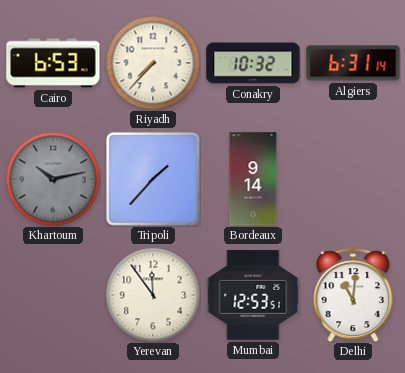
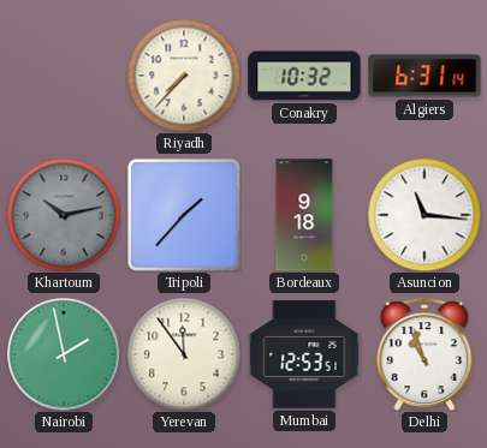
Cairo: 6:53 -> none (53, 63)
Bordeaux: 9:14 -> 9:18 (304, 215)
Asuncion: none -> 11:16 (424, 215)
Nairobi: none -> 1:58 (64, 354)
Delhi: 11:01 -> 10:57 (424, 354)
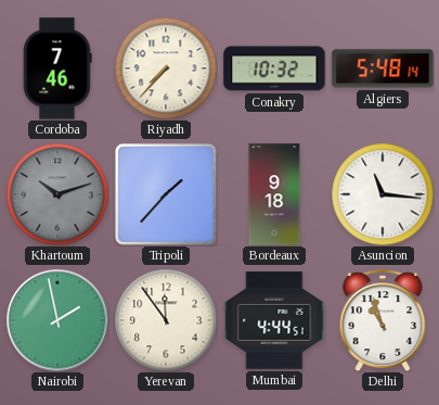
Cordoba: none -> 7:46 (57, 68)
Algiers: 6:31 -> 5:48 (383, 68)
Khartoum: 10:13 -> 10:12 (57, 194)
Mumbai: 12:53 -> 4:44 (274, 320)
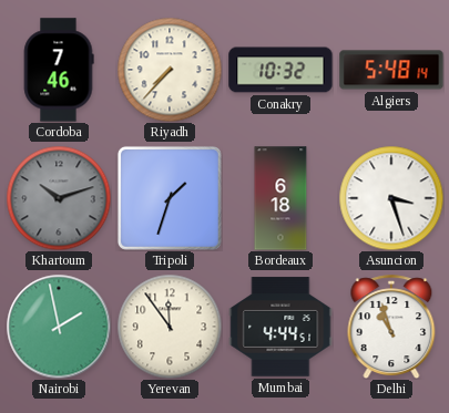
Tripoli: 1:37 -> 1:33 (170, 198)
Bordeaux: 9:18 -> 6:18 (280, 198)
Asuncion: 11:16 -> 3:27 (391, 198)
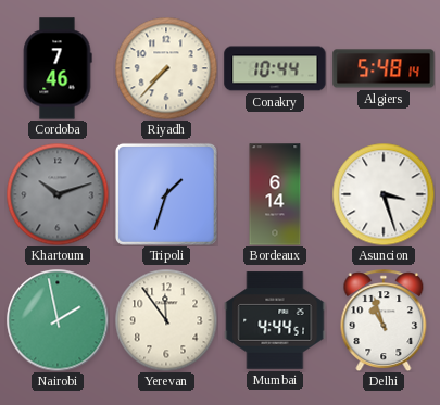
Conakry: 10:32 -> 10:44 (275, 68)
Bordeaux: 6:18 -> 6:14 (275, 194)
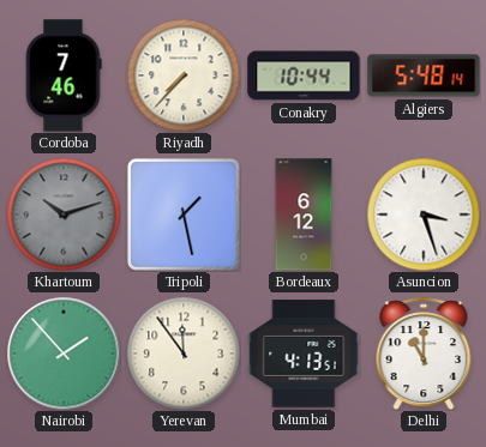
Tripoli: 1:33 -> 1:28 (184, 215)
Bordeaux: 6:14 -> 6:12 (304, 215)
Nairobi: 1:58 -> 1:53 (64, 354)
Mumbai: 4:44 -> 4:13 (304, 354)
Delhi: 10:57 -> 11:00 (424, 354)
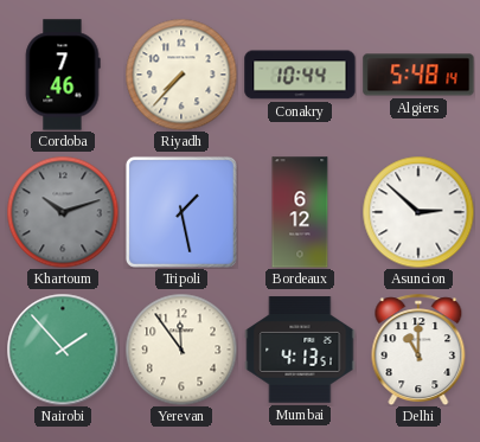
Asuncion: 3:27 -> 2:52 (418, 212)
